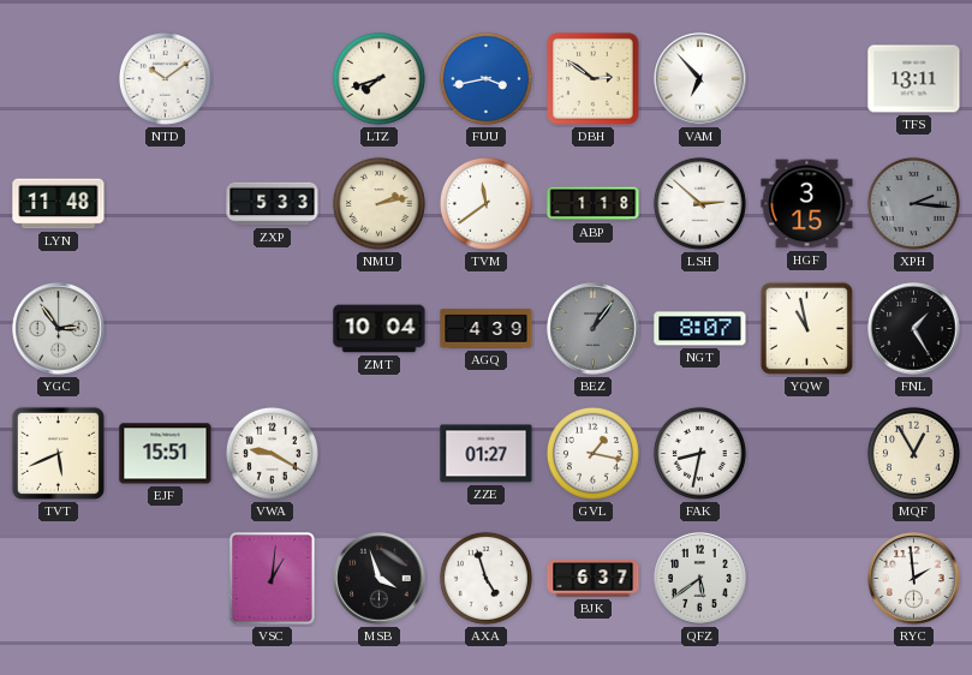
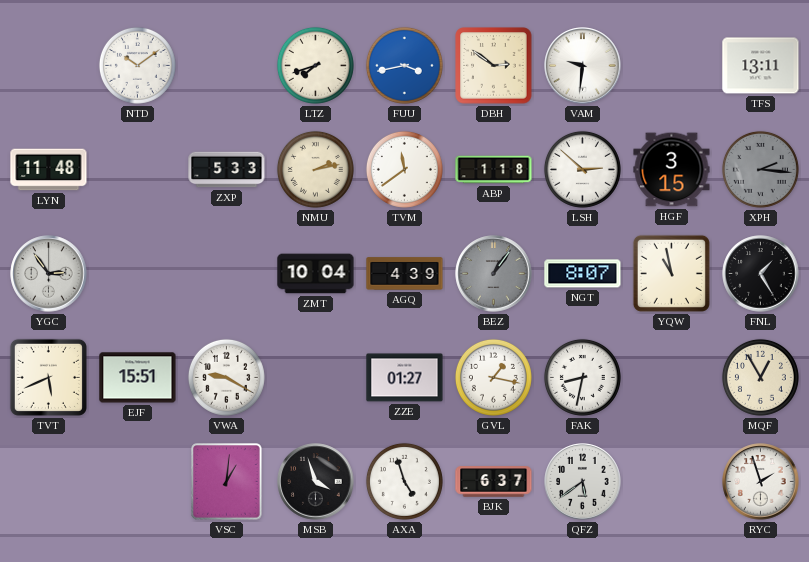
VAM: 6:53 -> 9:31 (583, 66)
RYC: 1:59 -> 1:57 (761, 482)
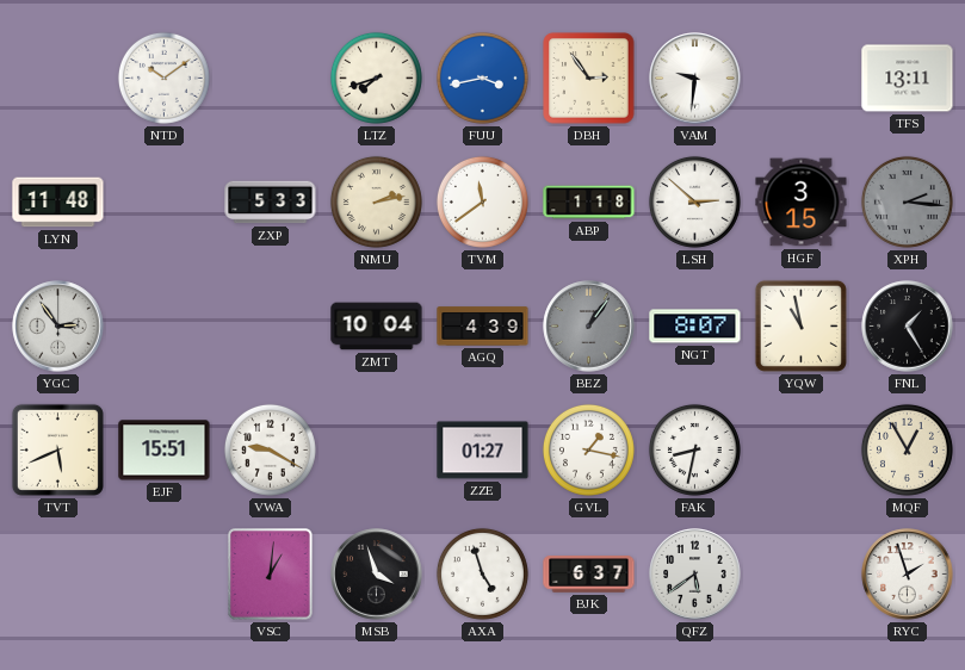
DBH: 2:51 -> 2:54 (589, 79)
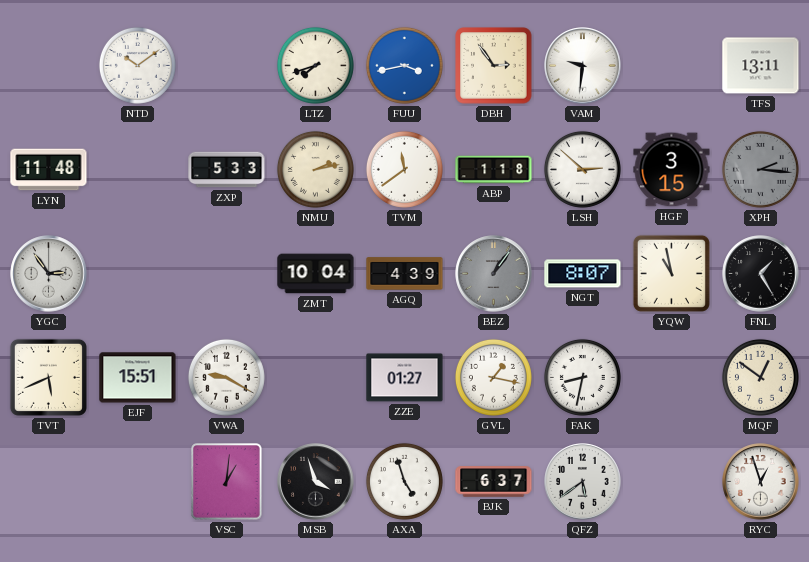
MQF: 12:55 -> 12:51 (760, 377)
RYC: 1:57 -> 12:57 (761, 482)
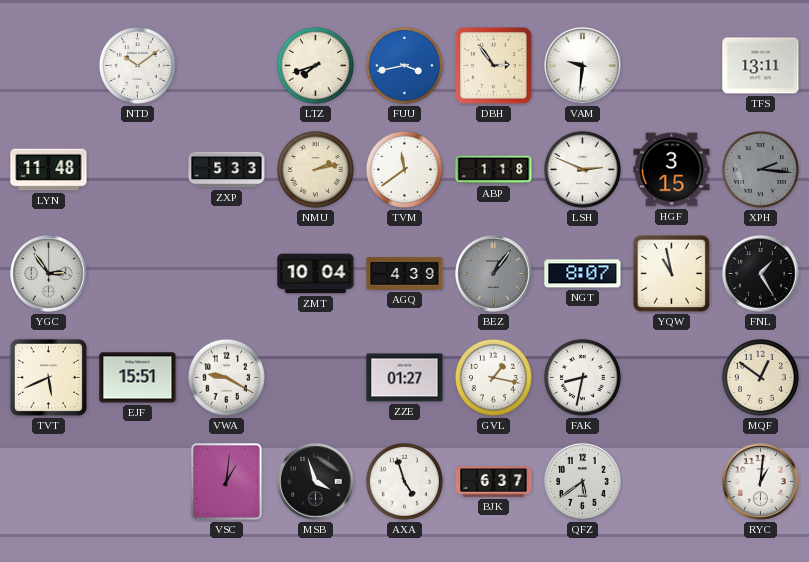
LSH: 2:52 -> 2:49 (582, 169)
RYC: 12:57 -> 1:01 (761, 482)
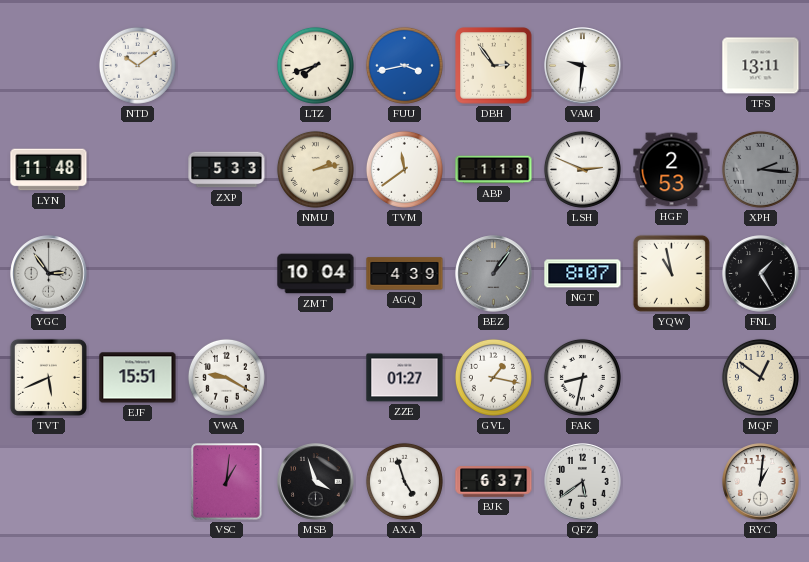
HGF: 3:15 -> 2:53 (672, 170)
